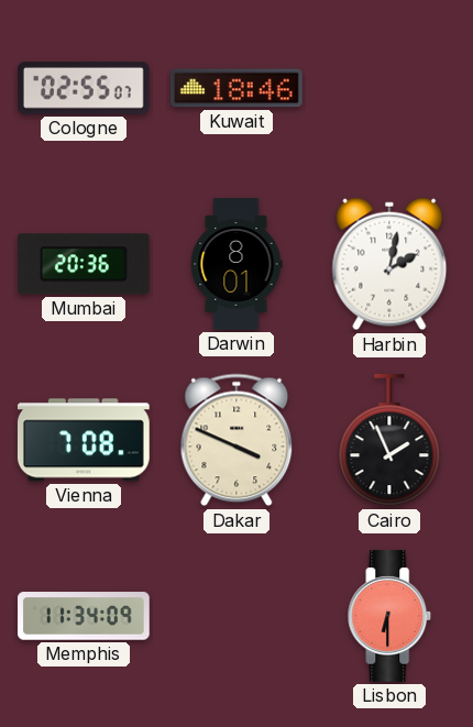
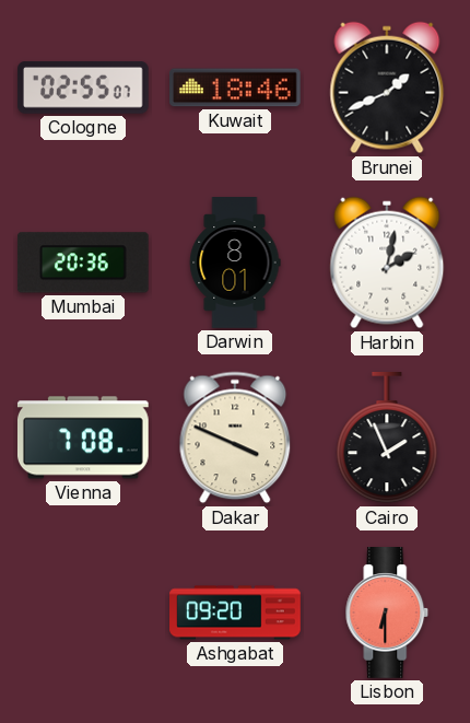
Brunei: none -> 1:41 (387, 88)
Memphis: 11:34 -> none (85, 616)
Ashgabat: none -> 09:20 (235, 613)
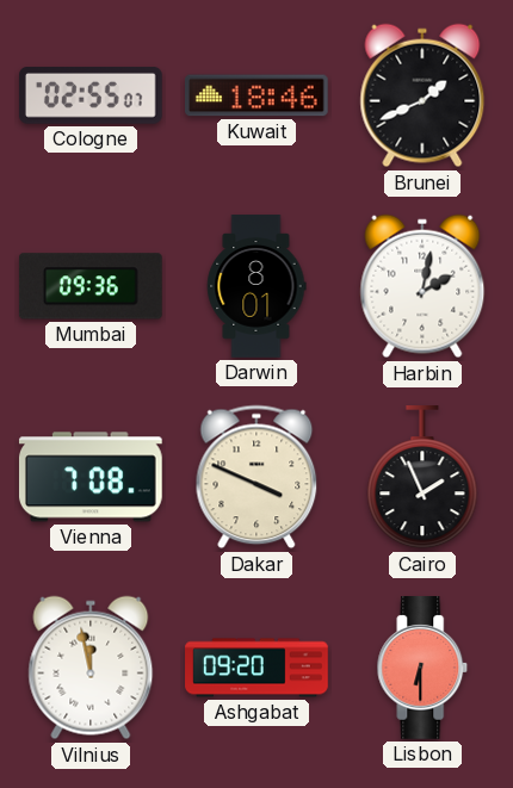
Mumbai: 20:36 -> 09:36 (91, 286)
Vilnius: none -> 11:58 (91, 668)
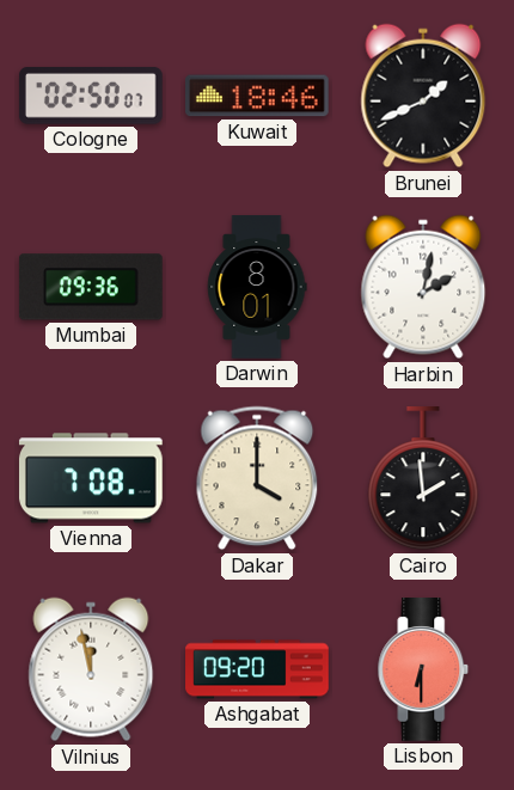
Cologne: 02:55 -> 02:50 (91, 97)
Dakar: 3:49 -> 4:00 (257, 478)
Cairo: 1:56 -> 1:59 (423, 479)
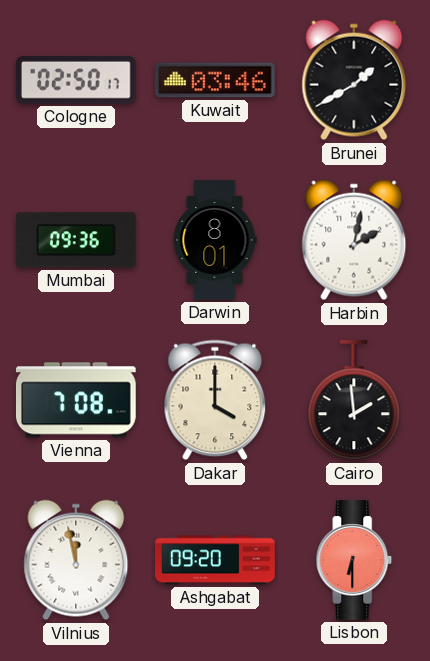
Cologne: 02:50:07 -> 02:50:17 (76, 81)
Kuwait: 18:46 -> 03:46 (216, 80)
Brunei: 1:41 -> 1:40 (354, 80)
